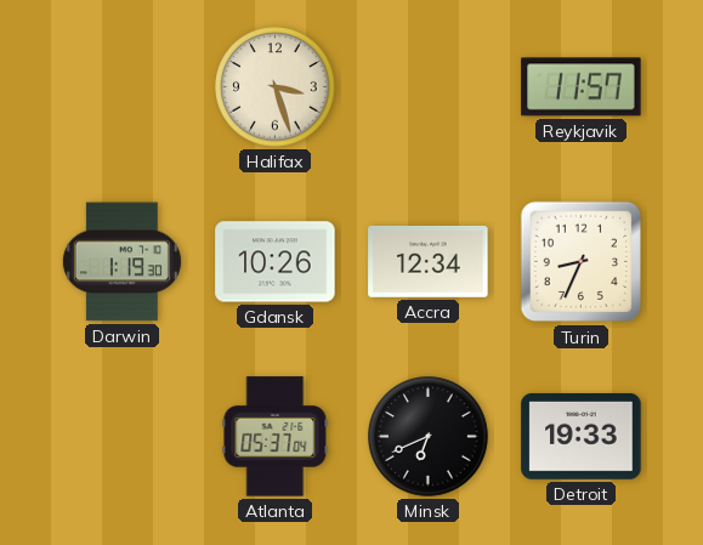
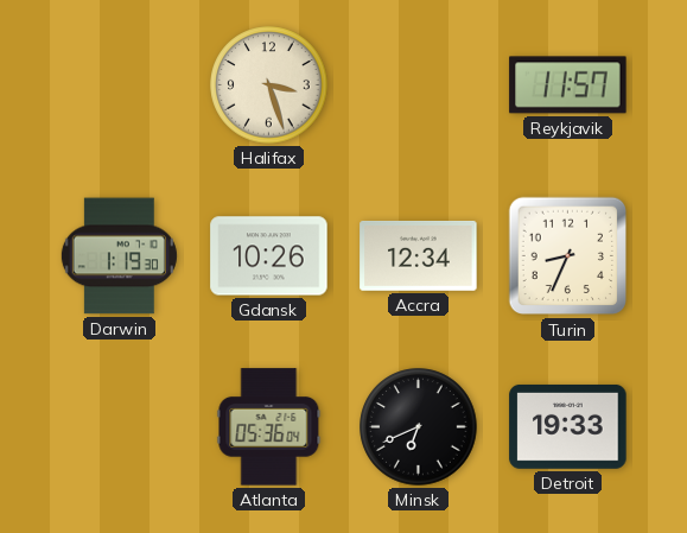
Atlanta: 05:37 -> 05:36 (269, 427)
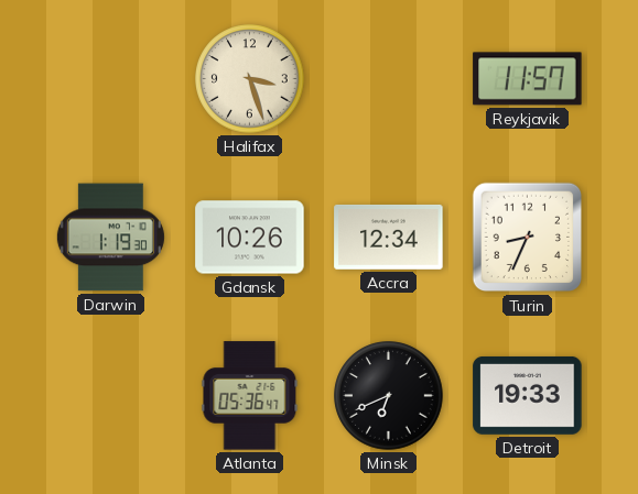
Atlanta: 05:36:04 -> 05:36:47 (250, 396)
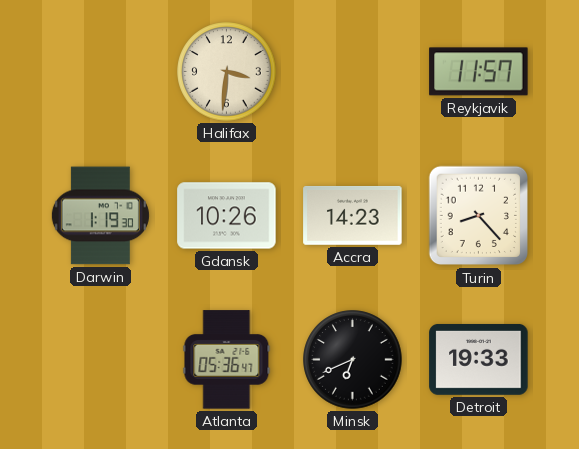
Halifax: 3:27 -> 3:31 (227, 72)
Accra: 12:34 -> 14:23 (353, 215)
Turin: 8:34 -> 8:23 (479, 216)
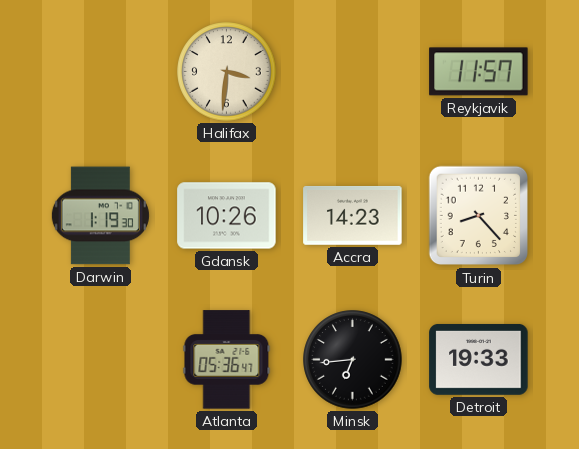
Minsk: 6:41 -> 6:44 (353, 360)
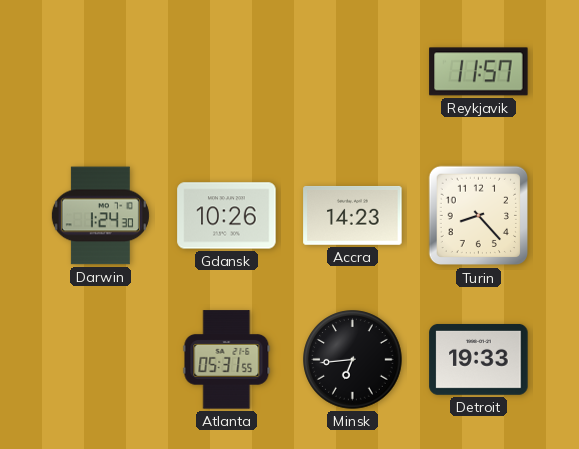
Halifax: 3:31 -> none (227, 72)
Darwin: 1:19 -> 1:24 (100, 216)
Atlanta: 05:36 -> 05:31 (227, 360)
